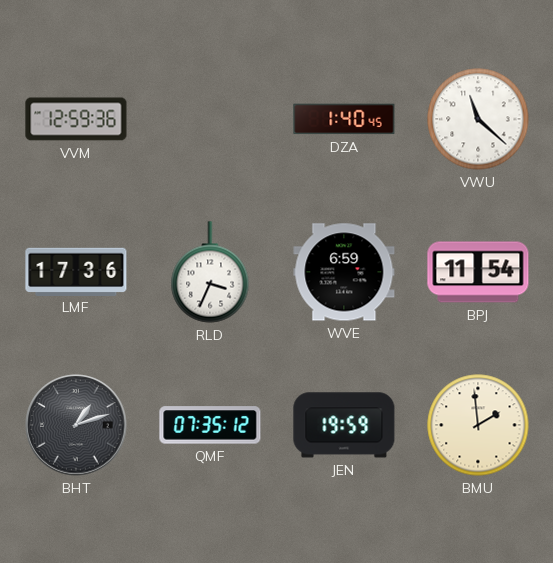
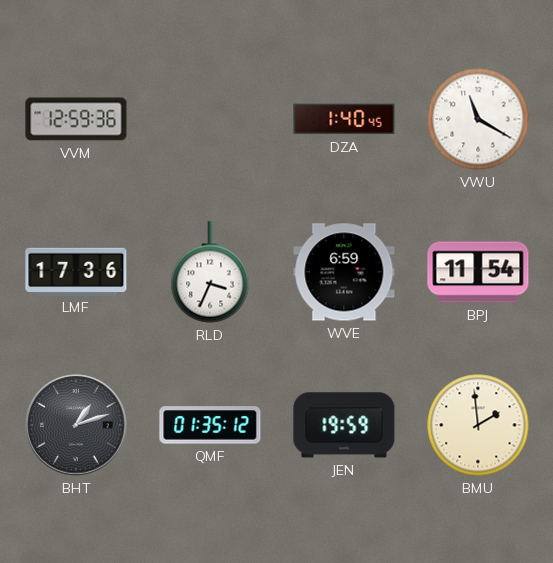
VWU: 11:22 -> 11:20 (478, 119)
QMF: 07:35 -> 01:35 (210, 425)
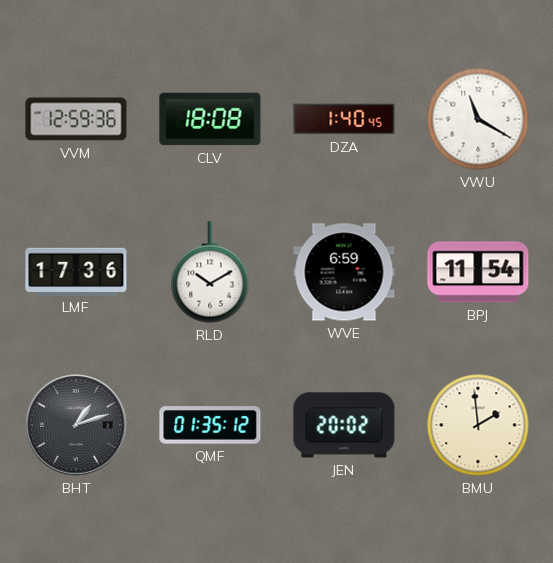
CLV: none -> 18:08 (210, 119)
RLD: 3:34 -> 10:10 (210, 272)
JEN: 19:59 -> 20:02 (344, 425)
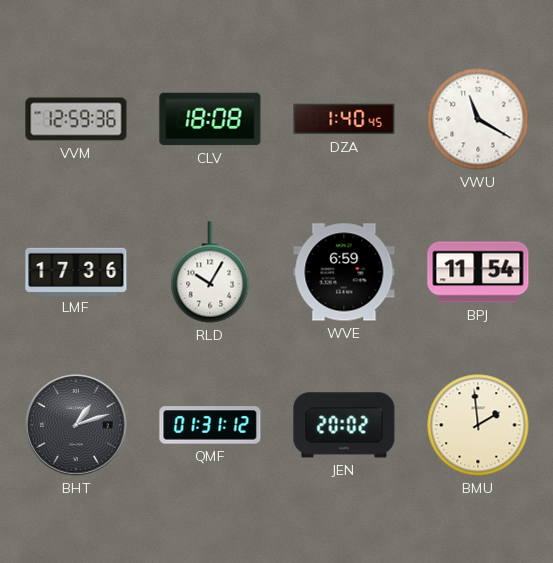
RLD: 10:10 -> 10:05 (210, 272)
QMF: 01:35 -> 01:31 (210, 425)
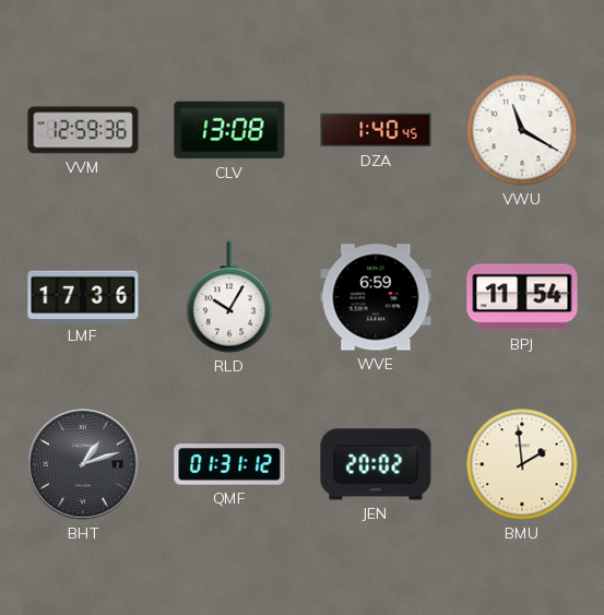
CLV: 18:08 -> 13:08 (229, 130)
